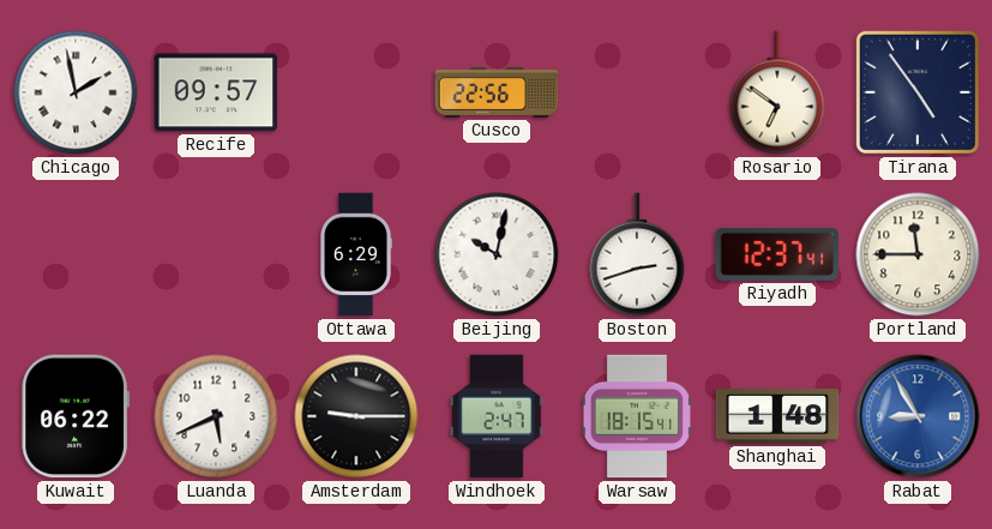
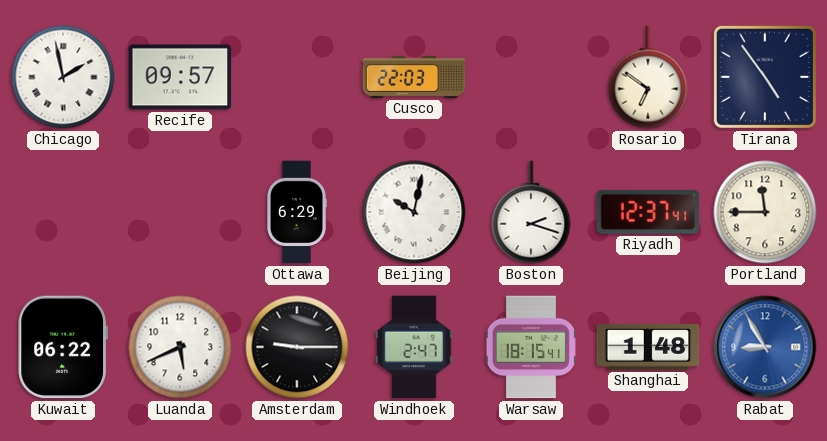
Cusco: 22:56 -> 22:03 (414, 77)
Boston: 2:42 -> 2:18 (531, 212)
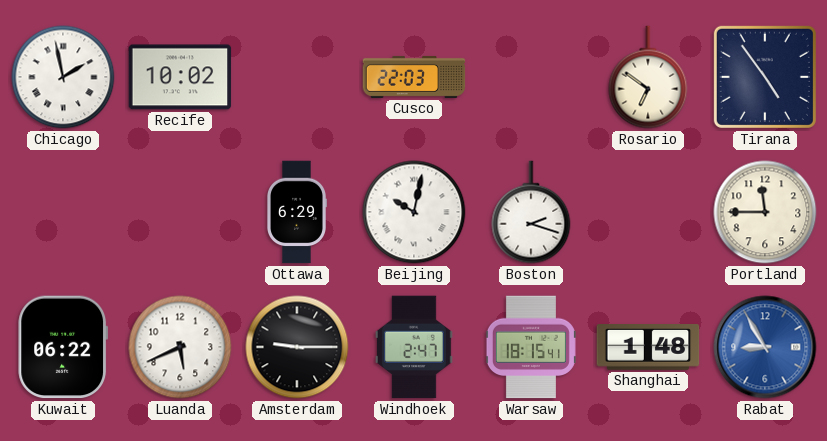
Recife: 09:57 -> 10:02 (180, 77)
Riyadh: 12:37 -> none (648, 212)
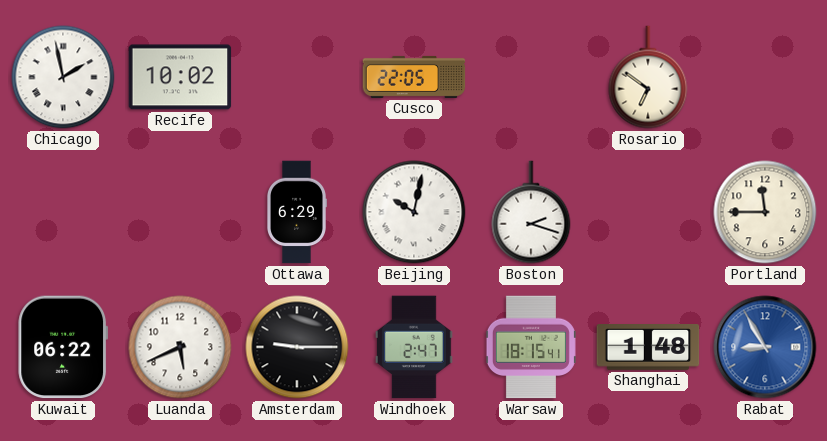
Cusco: 22:03 -> 22:05 (414, 77)
Tirana: 4:54 -> none (765, 77)
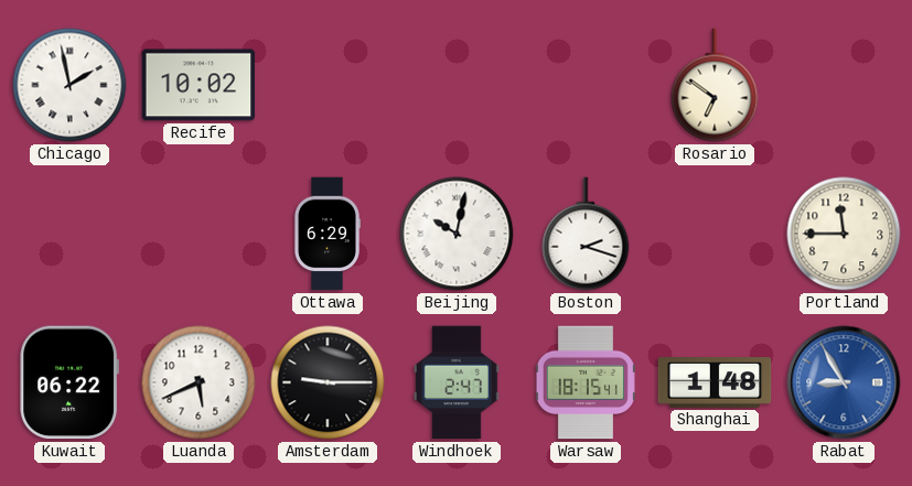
Cusco: 22:05 -> none (414, 77)
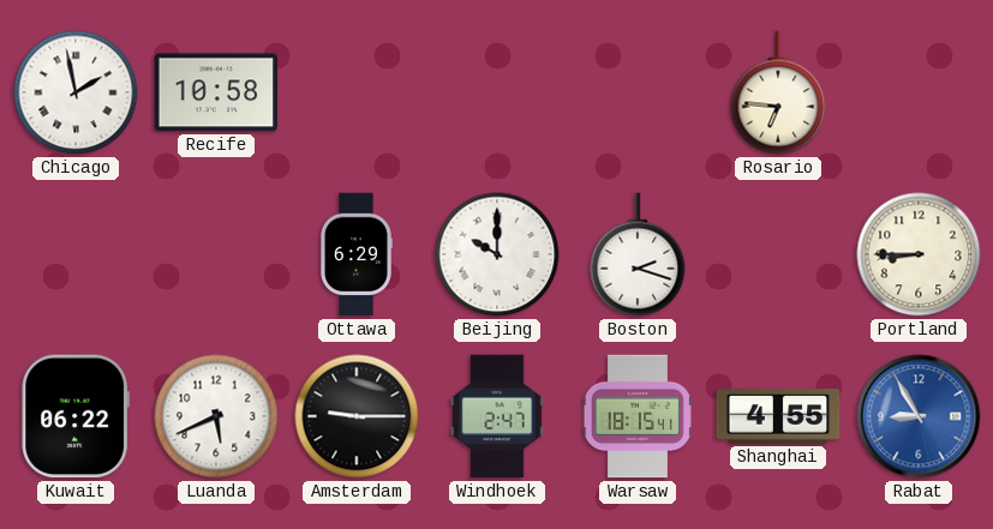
Recife: 10:02 -> 10:58 (216, 92)
Rosario: 6:51 -> 6:46 (778, 92)
Beijing: 10:02 -> 10:00 (497, 254)
Portland: 11:45 -> 8:45 (919, 254)
Shanghai: 1:48 -> 4:55 (778, 417)
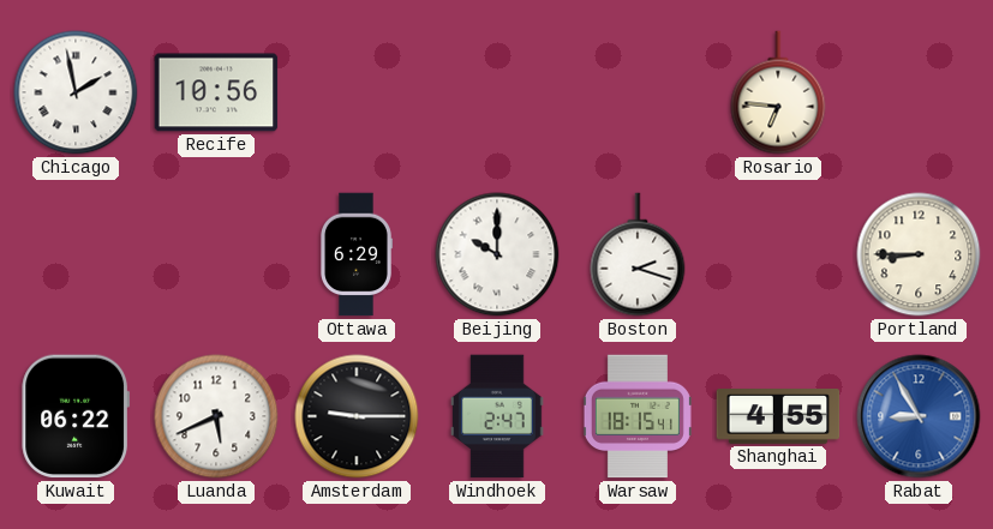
Recife: 10:58 -> 10:56 (216, 92)
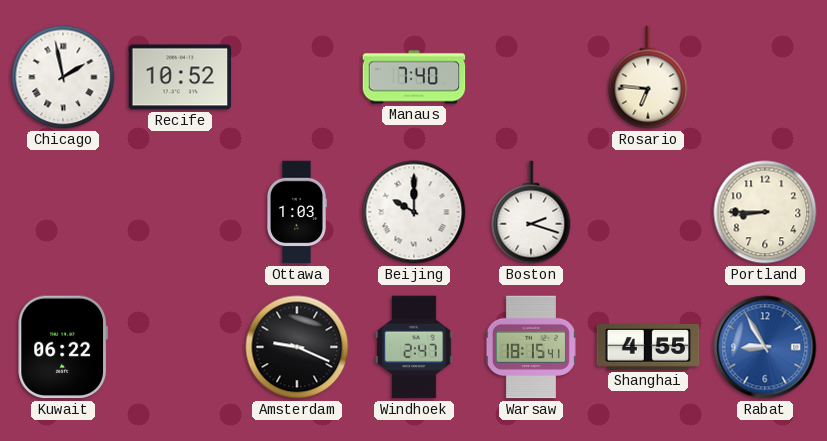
Recife: 10:56 -> 10:52 (180, 77)
Manaus: none -> 7:40 (414, 77)
Ottawa: 6:29 -> 1:03 (297, 212)
Luanda: 5:41 -> none (216, 416)
Amsterdam: 9:15 -> 9:19 (297, 347)
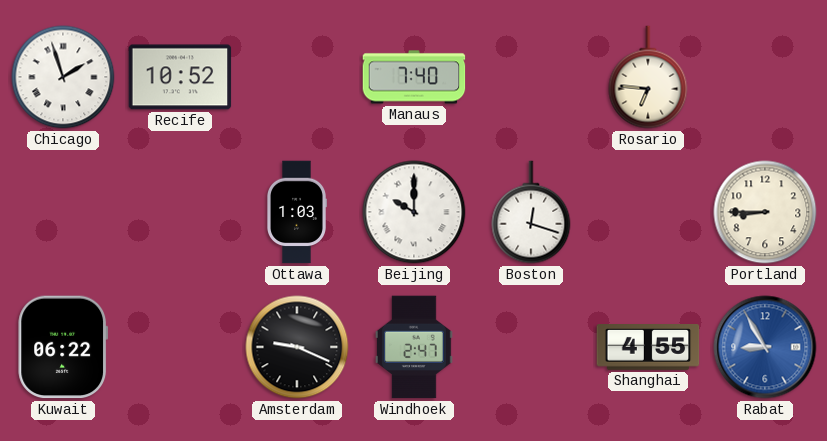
Chicago: 1:58 -> 1:57 (63, 77)
Boston: 2:18 -> 12:18 (531, 212)
Warsaw: 18:15 -> none (531, 347)
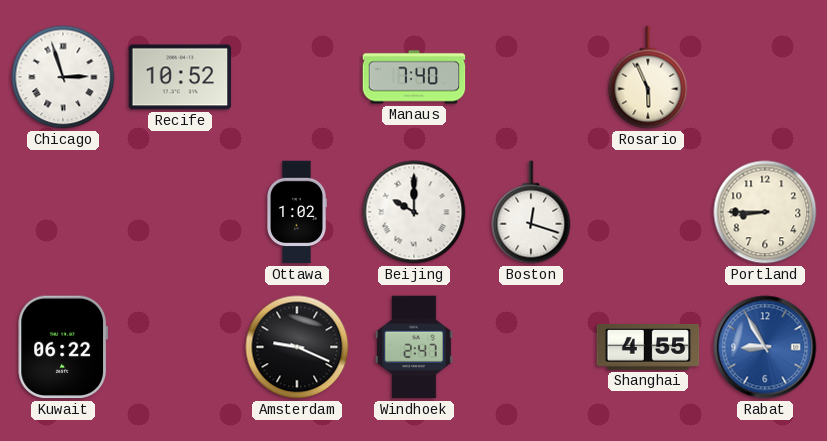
Chicago: 1:57 -> 2:57 (63, 77)
Rosario: 6:46 -> 5:56 (648, 77)
Ottawa: 1:03 -> 1:02 (297, 212)
